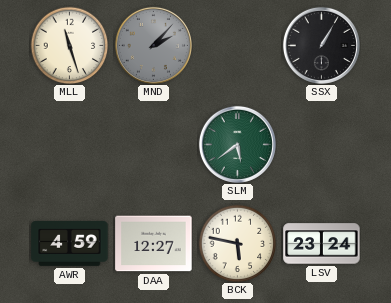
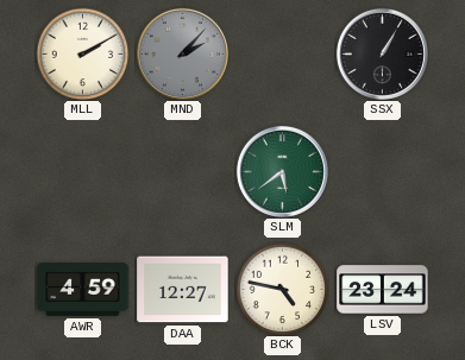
MLL: 11:27 -> 2:10 (82, 53)
BCK: 5:47 -> 4:47 (282, 289)
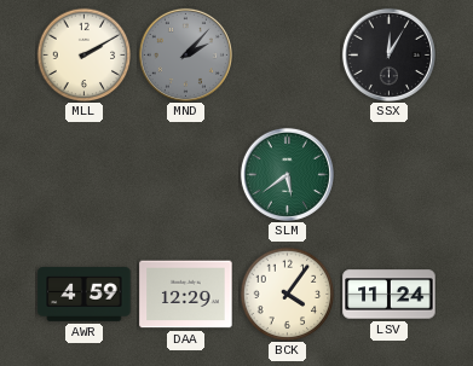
SSX: 1:05 -> 12:05 (388, 54)
DAA: 12:27 -> 12:29 (186, 295)
BCK: 4:47 -> 4:06 (287, 294)
LSV: 23:24 -> 11:24 (390, 295)
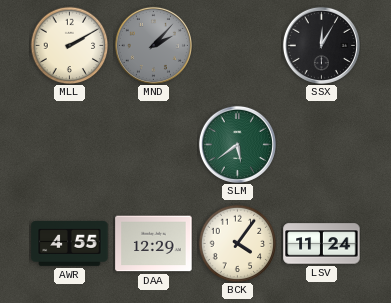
AWR: 4:59 -> 4:55 (70, 244)
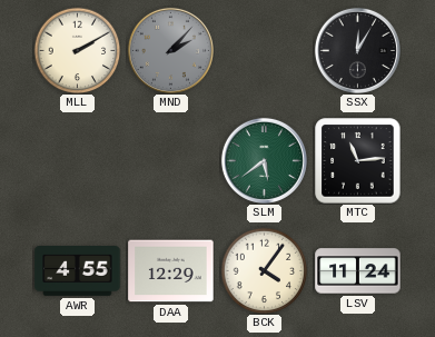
MTC: none -> 11:14 (358, 161)
